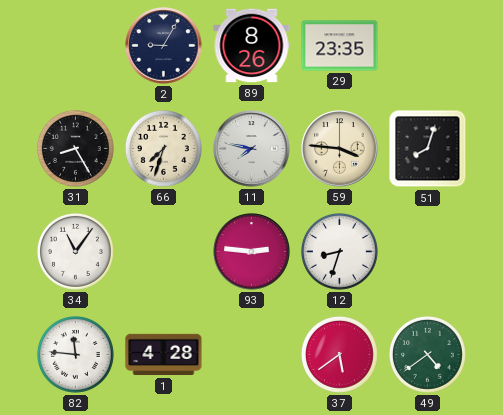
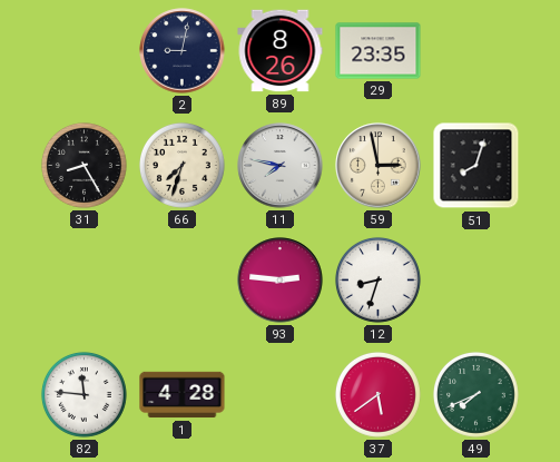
2: 9:05 -> 9:02 (183, 51)
59: 3:46 -> 2:58 (379, 166)
34: 11:06 -> none (75, 251)
49: 4:39 -> 7:41 (475, 394)
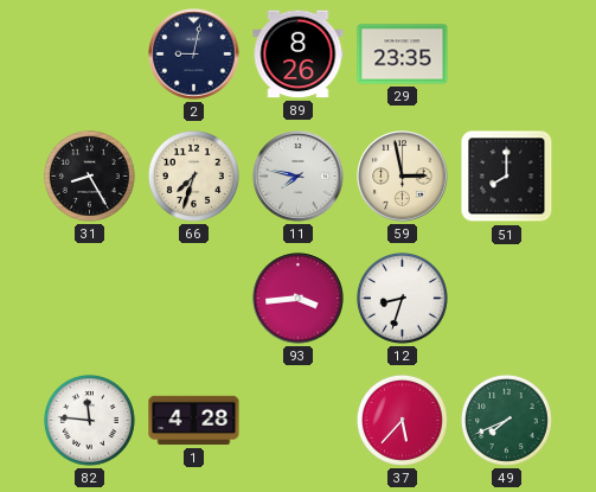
51: 8:03 -> 8:00 (507, 177)
93: 2:46 -> 3:44 (299, 299)
37: 5:39 -> 5:37 (402, 420)
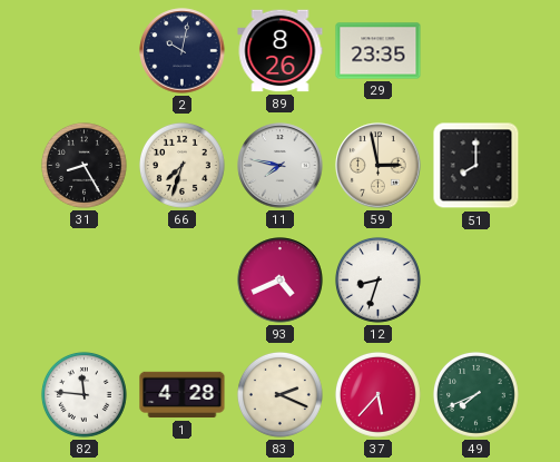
2: 9:02 -> 10:02 (183, 51)
93: 3:44 -> 4:41 (281, 281)
83: none -> 2:19 (279, 394)
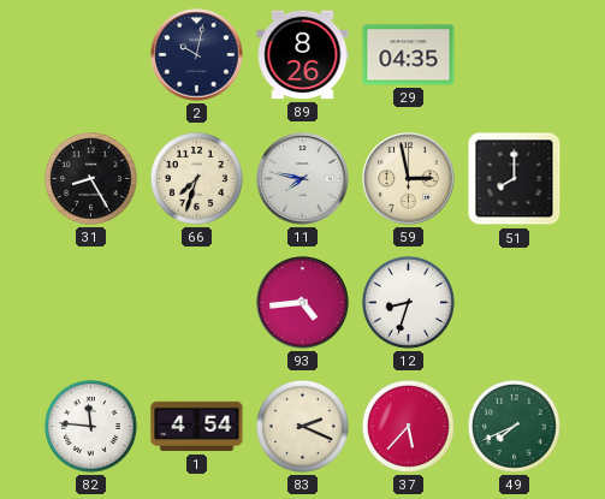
29: 23:35 -> 04:35 (409, 55)
93: 4:41 -> 4:44 (303, 303)
1: 4:28 -> 4:54 (197, 427)
